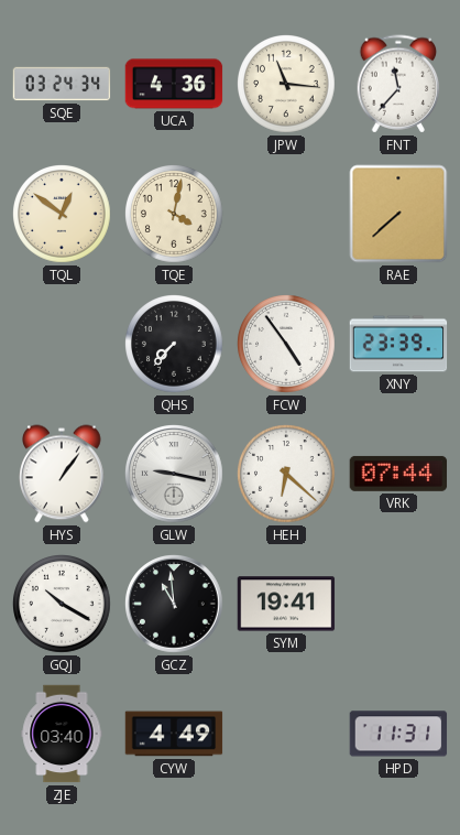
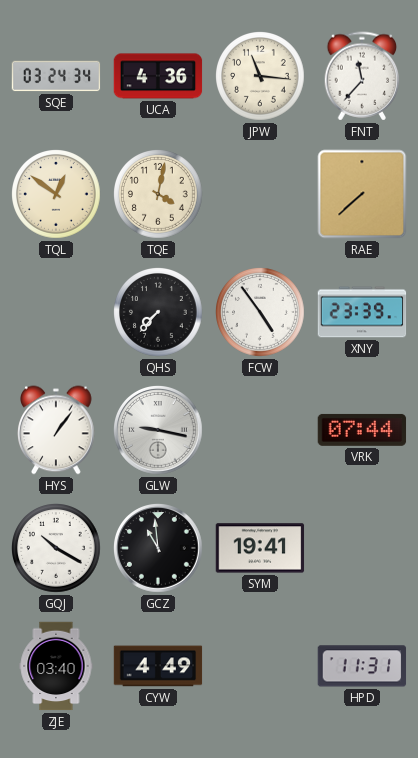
HEH: 6:22 -> none (287, 475)
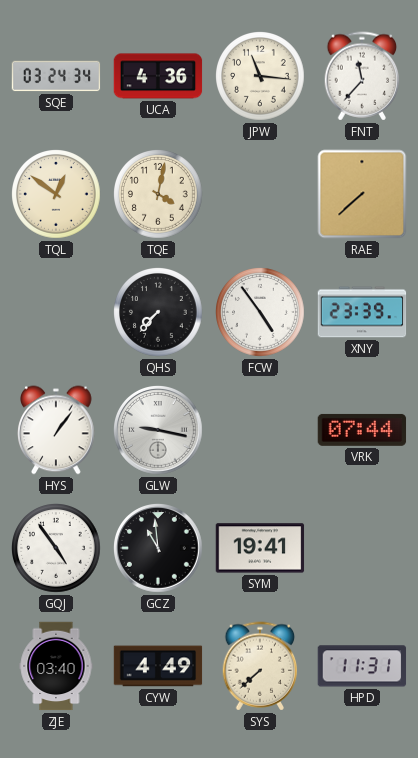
GQJ: 10:20 -> 4:54 (57, 549)
SYS: none -> 7:38 (260, 666)
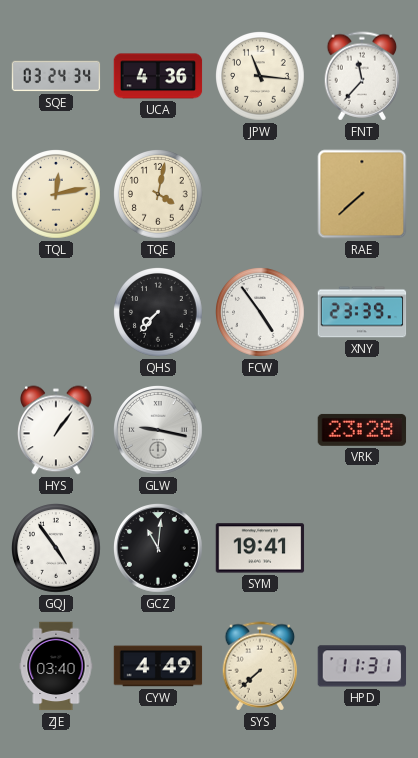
TQL: 12:51 -> 12:13 (57, 195)
VRK: 07:44 -> 23:28 (362, 430)
GCZ: 10:59 -> 11:01 (159, 549)
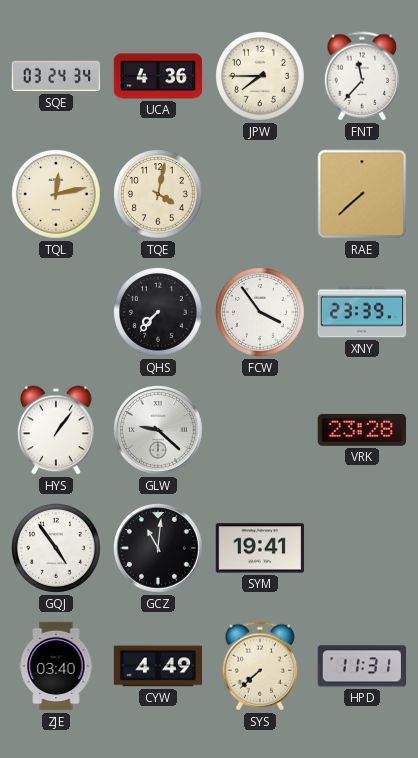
JPW: 11:16 -> 7:45 (261, 77)
FCW: 4:54 -> 3:54 (261, 313)
GLW: 9:17 -> 9:22 (159, 431)
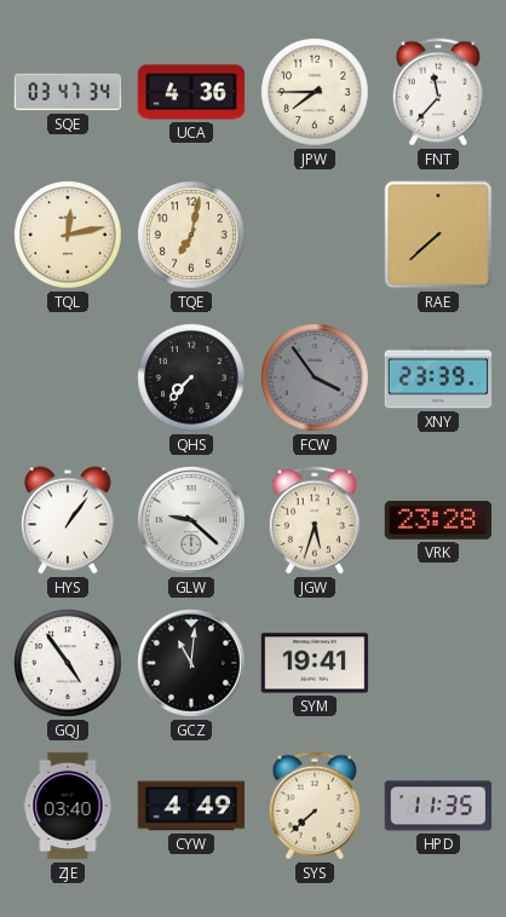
SQE: 03:24 -> 03:47 (68, 92)
TQE: 4:02 -> 7:02 (192, 236)
FCW dial: white -> grey (316, 379)
JGW: none -> 5:33 (315, 520)
HPD: 11:31 -> 11:35 (438, 806)
